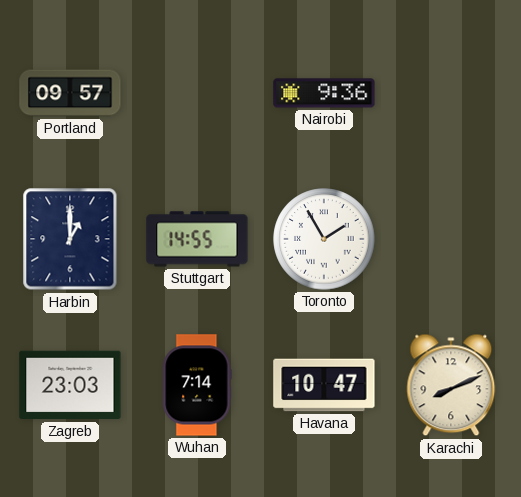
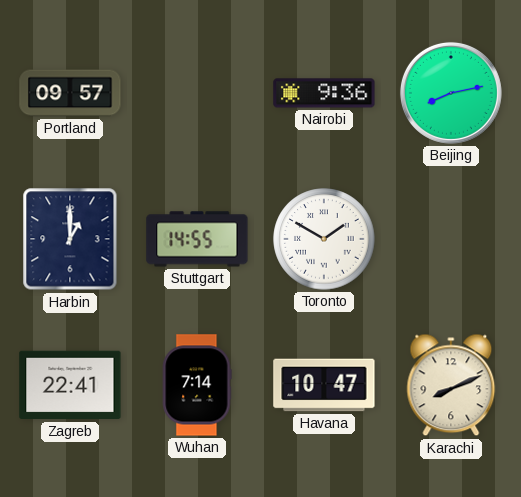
Beijing: none -> 8:13 (451, 93)
Toronto: 1:55 -> 1:50 (324, 239)
Zagreb: 23:03 -> 22:41 (70, 385)
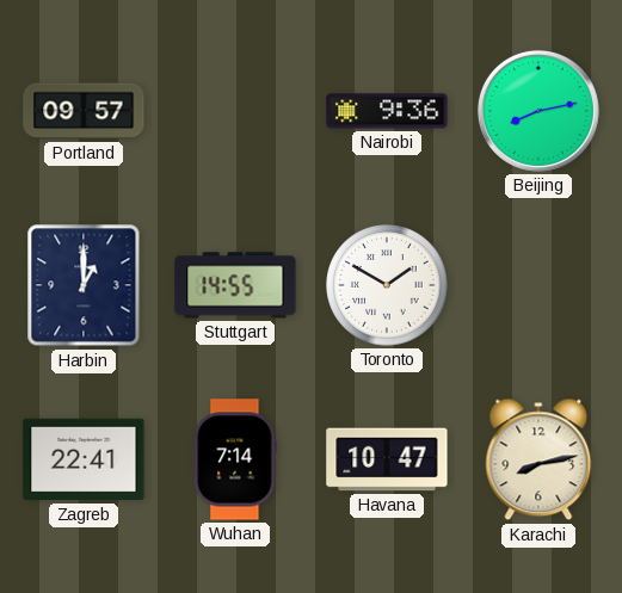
Karachi: 8:11 -> 8:13 (538, 459)
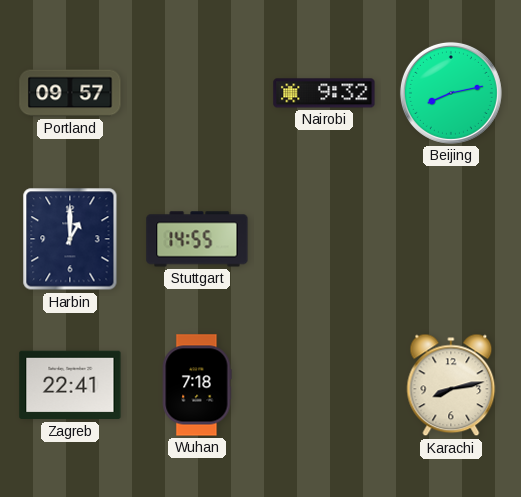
Nairobi: 9:36 -> 9:32 (324, 93)
Toronto: 1:50 -> none (387, 285)
Wuhan: 7:14 -> 7:18 (197, 385)
Havana: 10:47 -> none (387, 459)
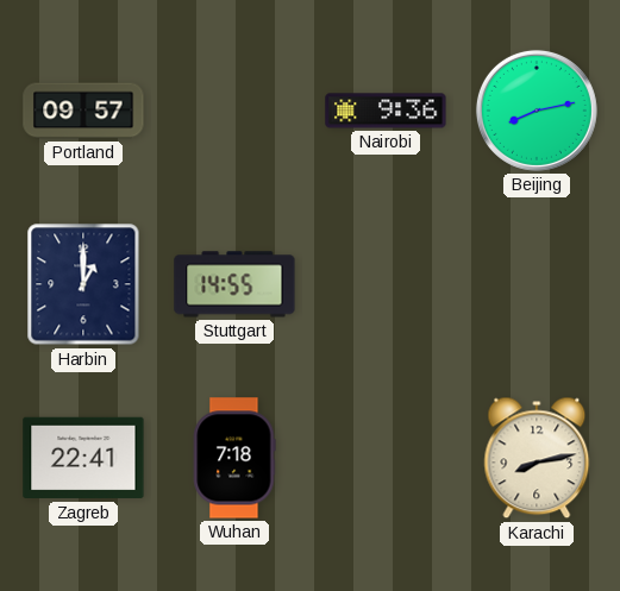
Nairobi: 9:32 -> 9:36 (386, 111)
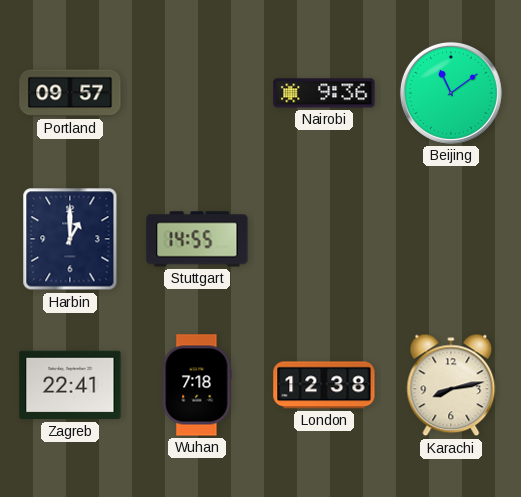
Beijing: 8:13 -> 11:09 (451, 93)
London: none -> 12:38 (324, 385)
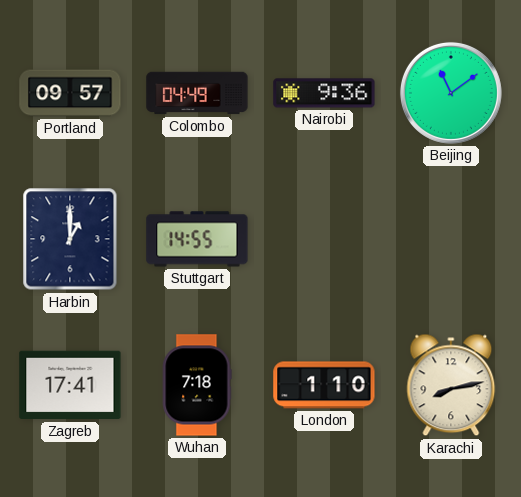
Colombo: none -> 04:49 (197, 93)
Zagreb: 22:41 -> 17:41 (70, 385)
London: 12:38 -> 1:10 (324, 385)
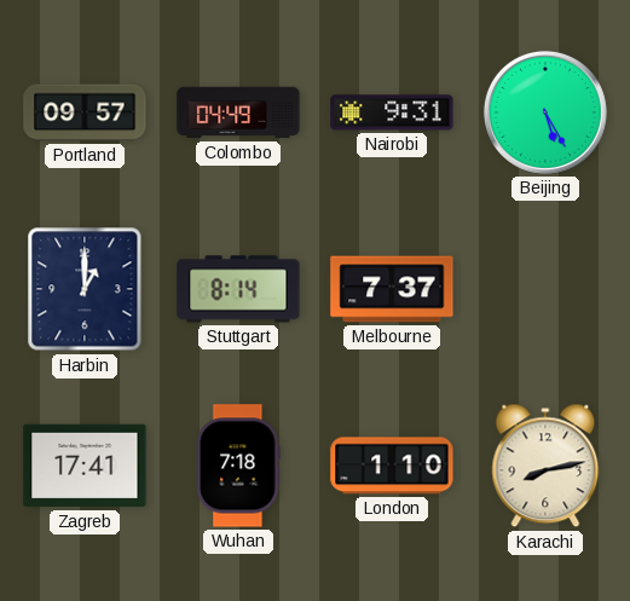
Nairobi: 9:36 -> 9:31 (392, 112)
Beijing: 11:09 -> 5:25 (545, 112)
Stuttgart: 14:55 -> 8:14 (238, 289)
Melbourne: none -> 7:37 (392, 289)
